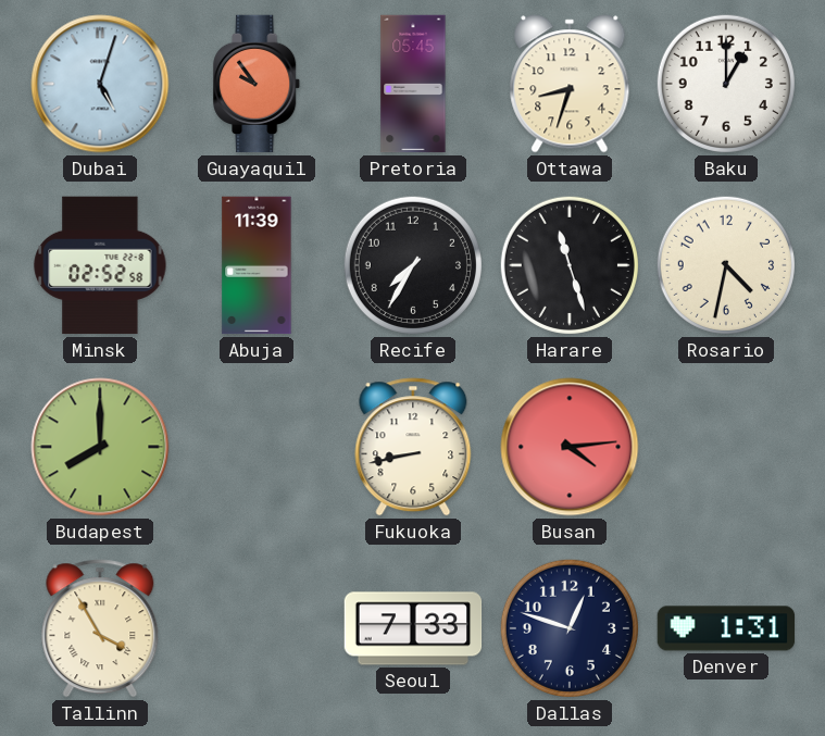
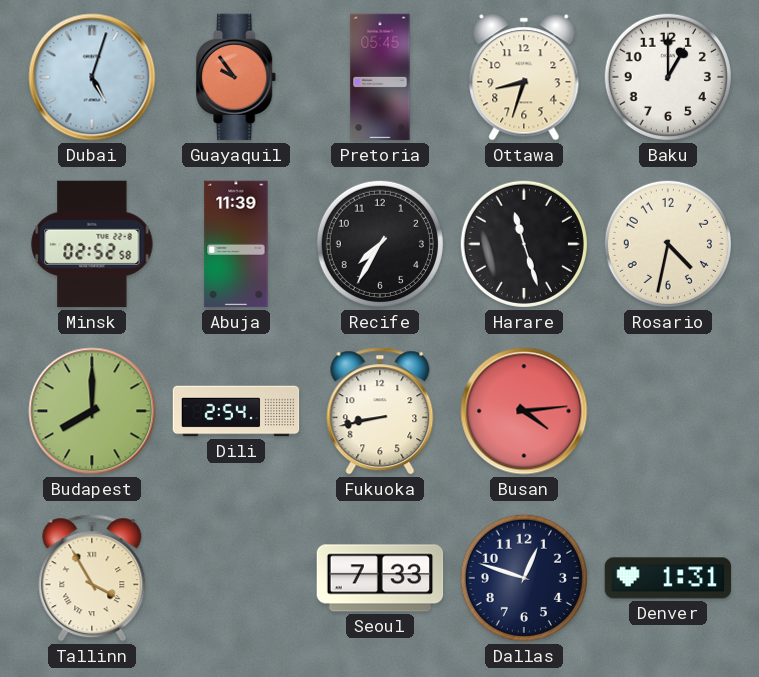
Dili: none -> 2:54 (236, 411)
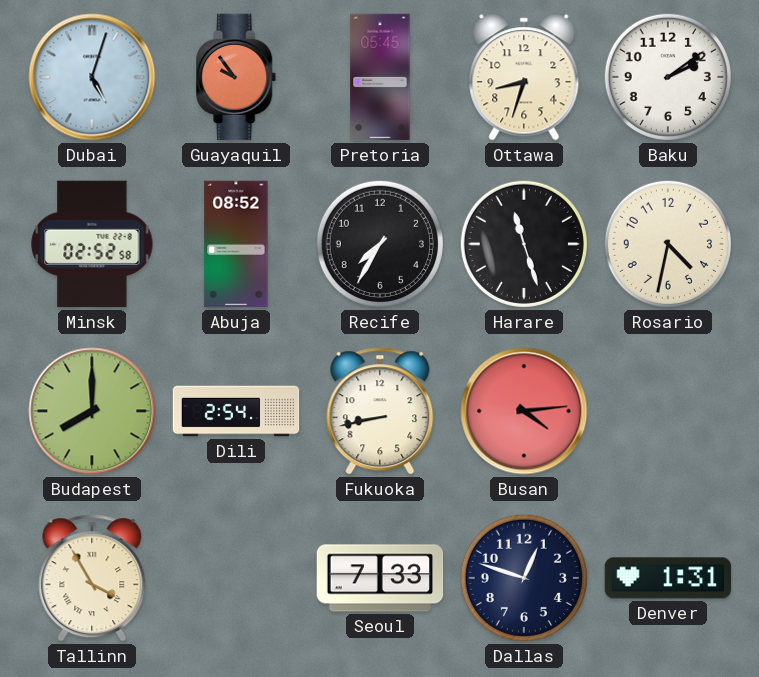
Baku: 1:00 -> 2:09 (668, 77)
Abuja: 11:39 -> 08:52 (236, 244)
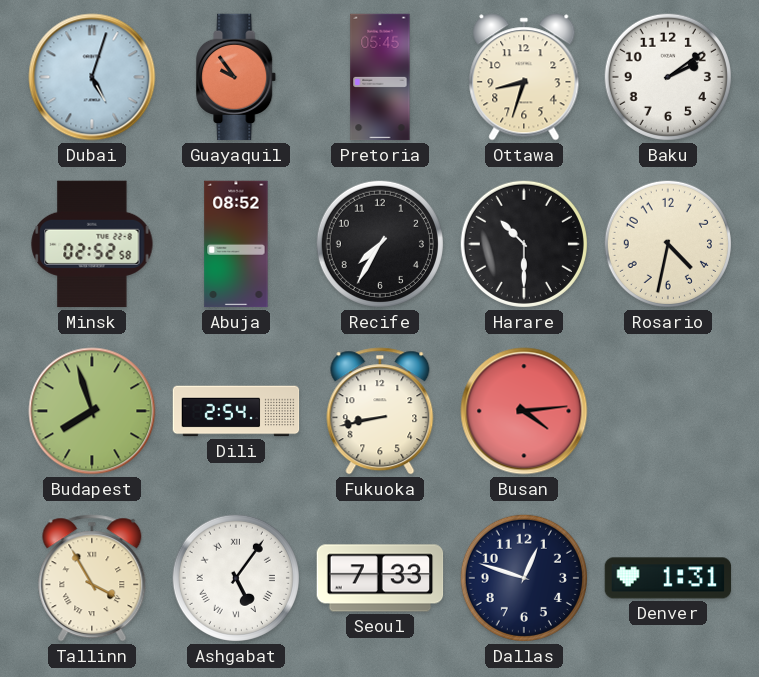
Harare: 11:27 -> 10:30 (524, 244)
Budapest: 8:00 -> 7:57 (92, 411)
Ashgabat: none -> 5:06 (236, 578)
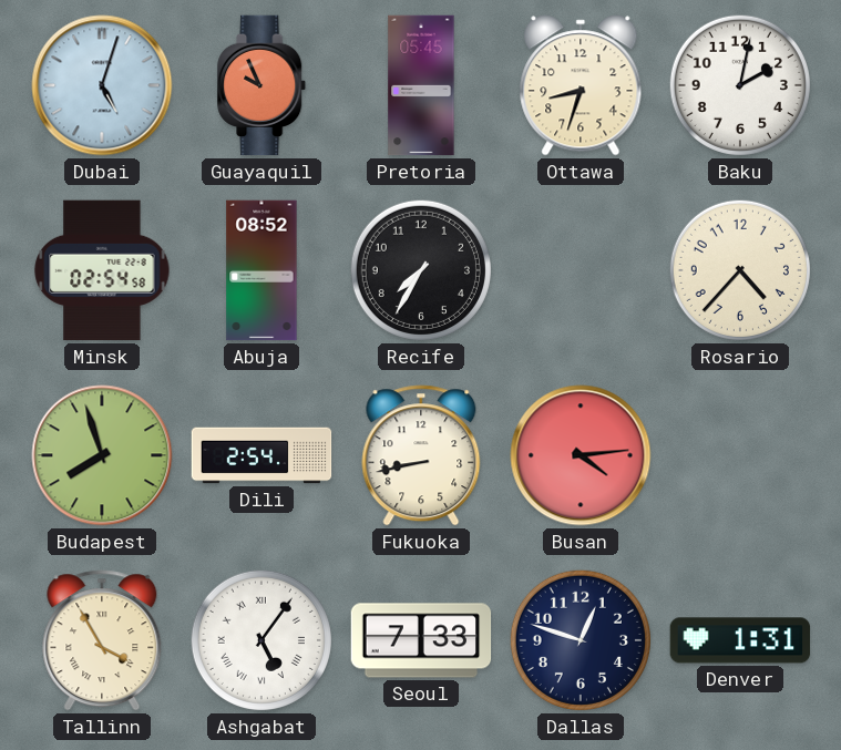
Guayaquil: 9:54 -> 9:56 (263, 85)
Baku: 2:09 -> 2:02 (740, 85)
Minsk: 02:52 -> 02:54 (102, 270)
Harare: 10:30 -> none (524, 244)
Rosario: 4:32 -> 4:37 (740, 270)
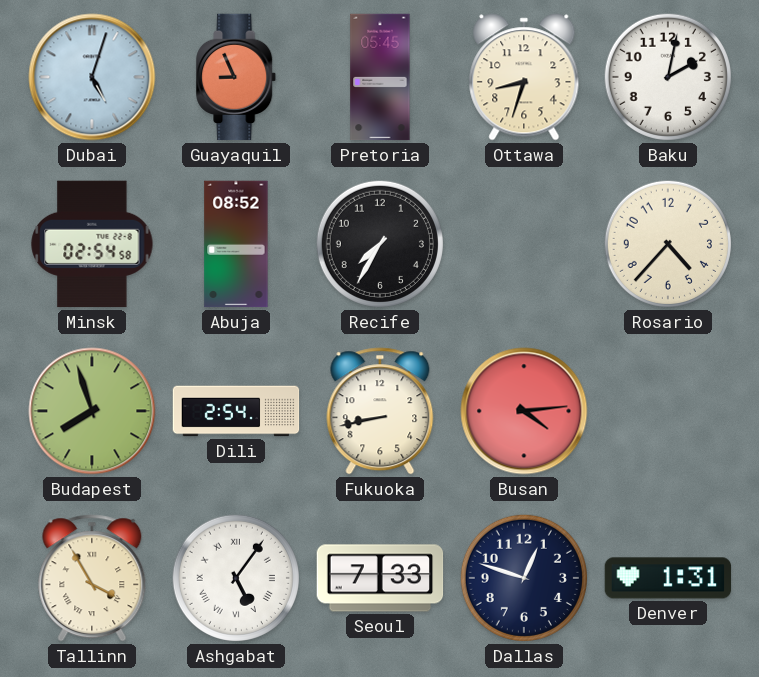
Guayaquil: 9:56 -> 8:56 (237, 77)
